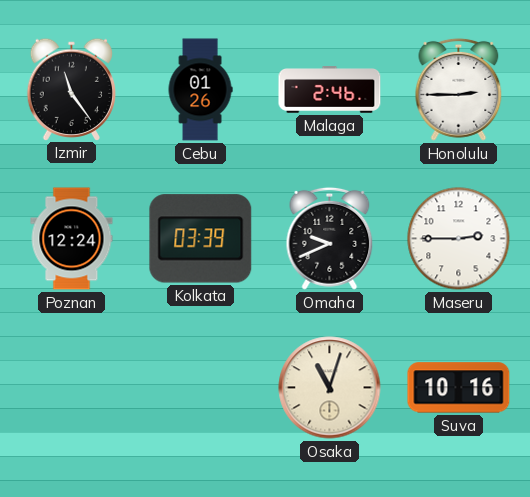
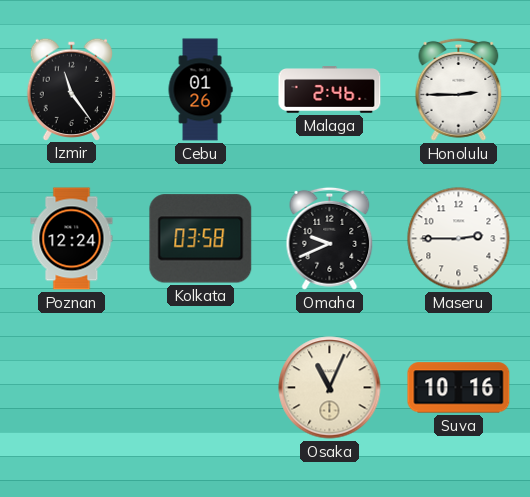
Kolkata: 03:39 -> 03:58 (201, 239)
Osaka: 11:03 -> 11:04 (330, 388)
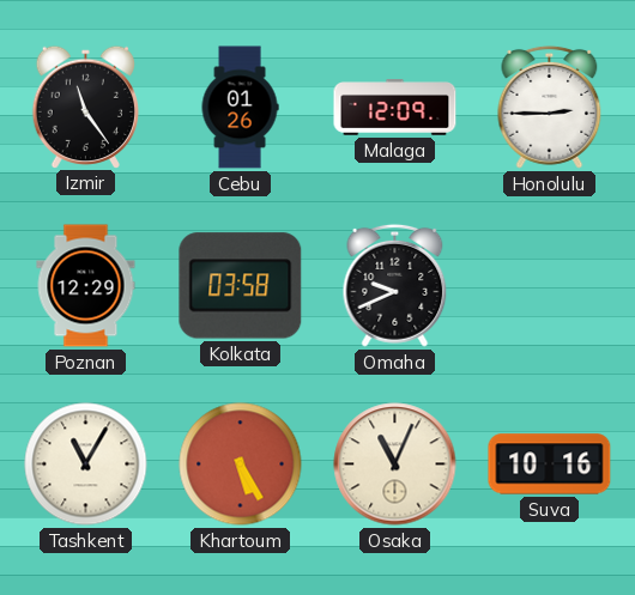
Malaga: 2:46 -> 12:09 (395, 108)
Poznan: 12:24 -> 12:29 (86, 286)
Maseru: 2:45 -> none (459, 239)
Tashkent: none -> 11:05 (86, 465)
Khartoum: none -> 5:25 (241, 465)
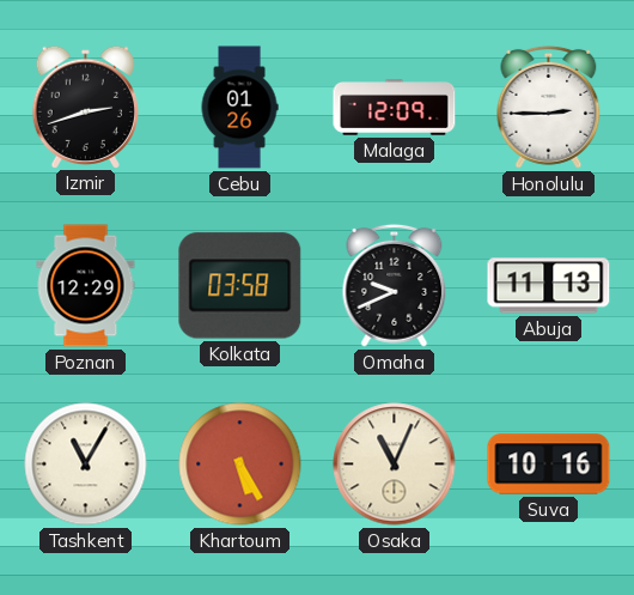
Izmir: 11:24 -> 2:42 (85, 107)
Abuja: none -> 11:13 (549, 286)
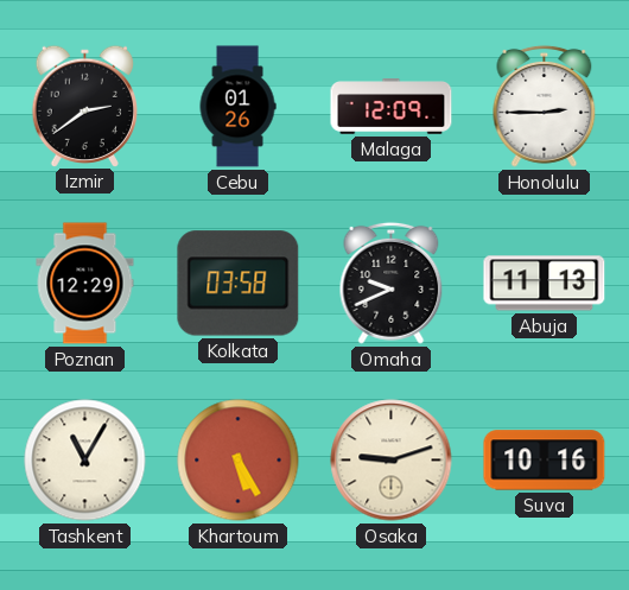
Izmir: 2:42 -> 2:39 (84, 106)
Osaka: 11:04 -> 9:12 (392, 461)
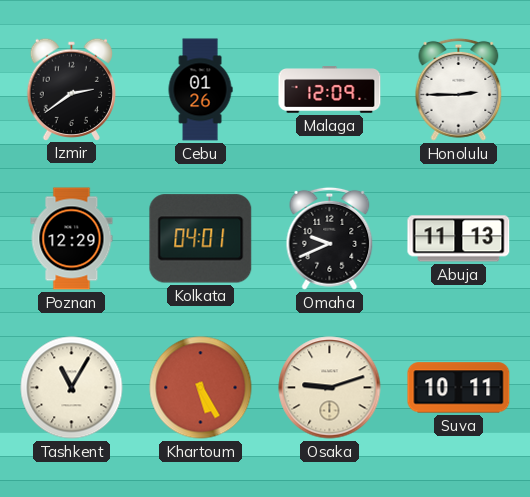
Kolkata: 03:58 -> 04:01 (201, 239)
Suva: 10:16 -> 10:11 (459, 388)
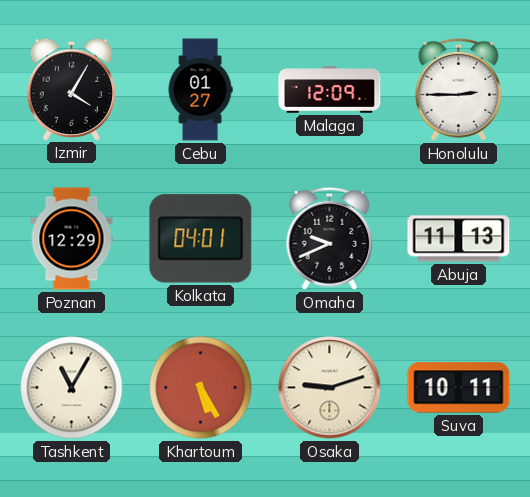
Izmir: 2:39 -> 4:05 (71, 89)
Cebu: 01:26 -> 01:27 (200, 90)
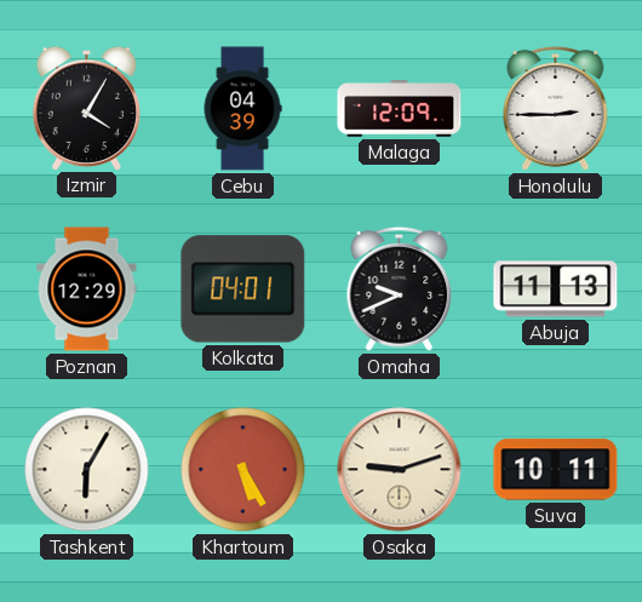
Cebu: 01:27 -> 04:39 (242, 109)
Tashkent: 11:05 -> 6:05 (87, 470)
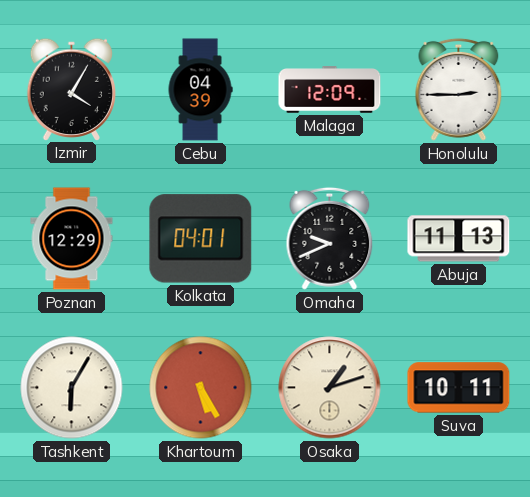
Osaka: 9:12 -> 1:12 (330, 388)
